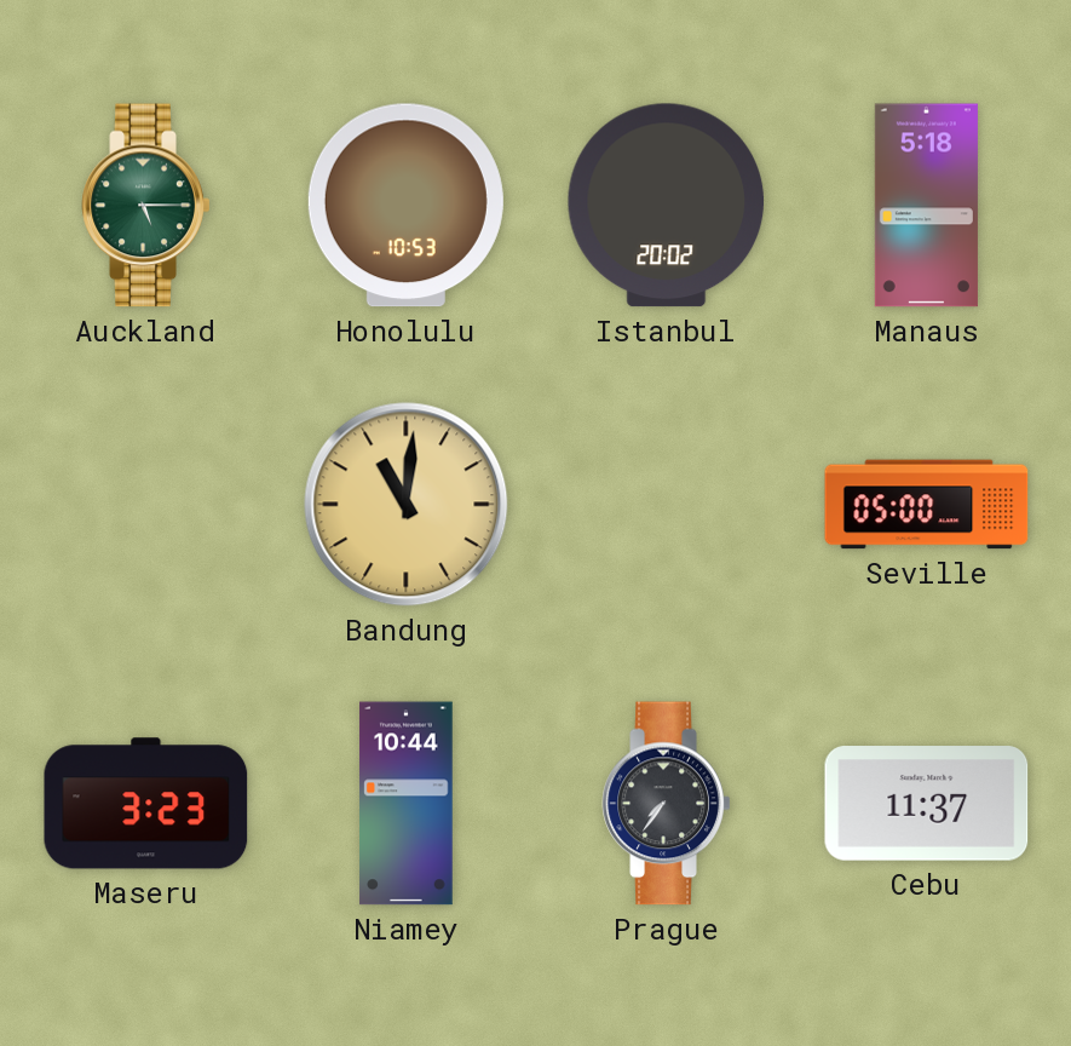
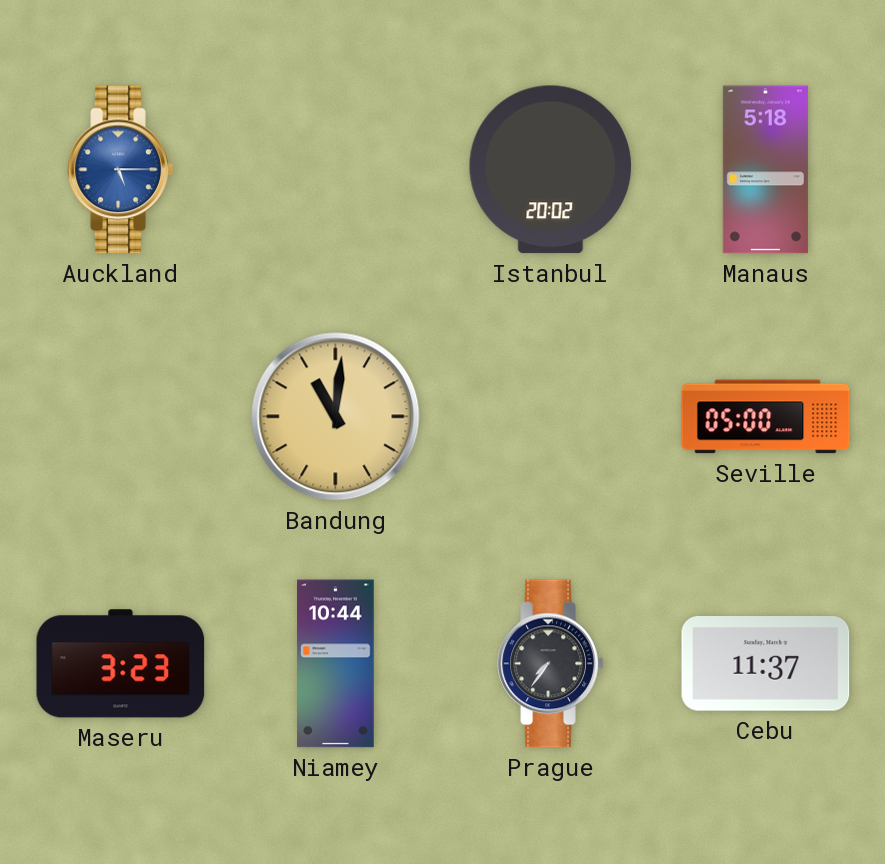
Auckland dial: green -> blue (121, 170)
Honolulu: 10:53 -> none (405, 206)
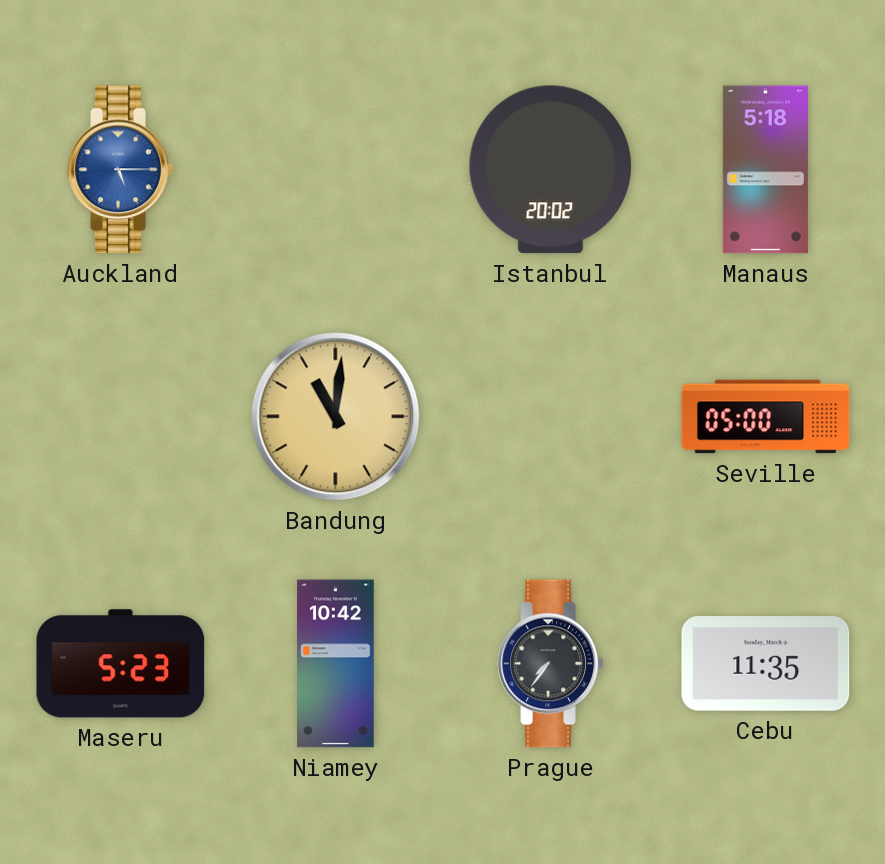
Maseru: 3:23 -> 5:23 (121, 664)
Niamey: 10:44 -> 10:42 (336, 664)
Cebu: 11:37 -> 11:35 (766, 664)
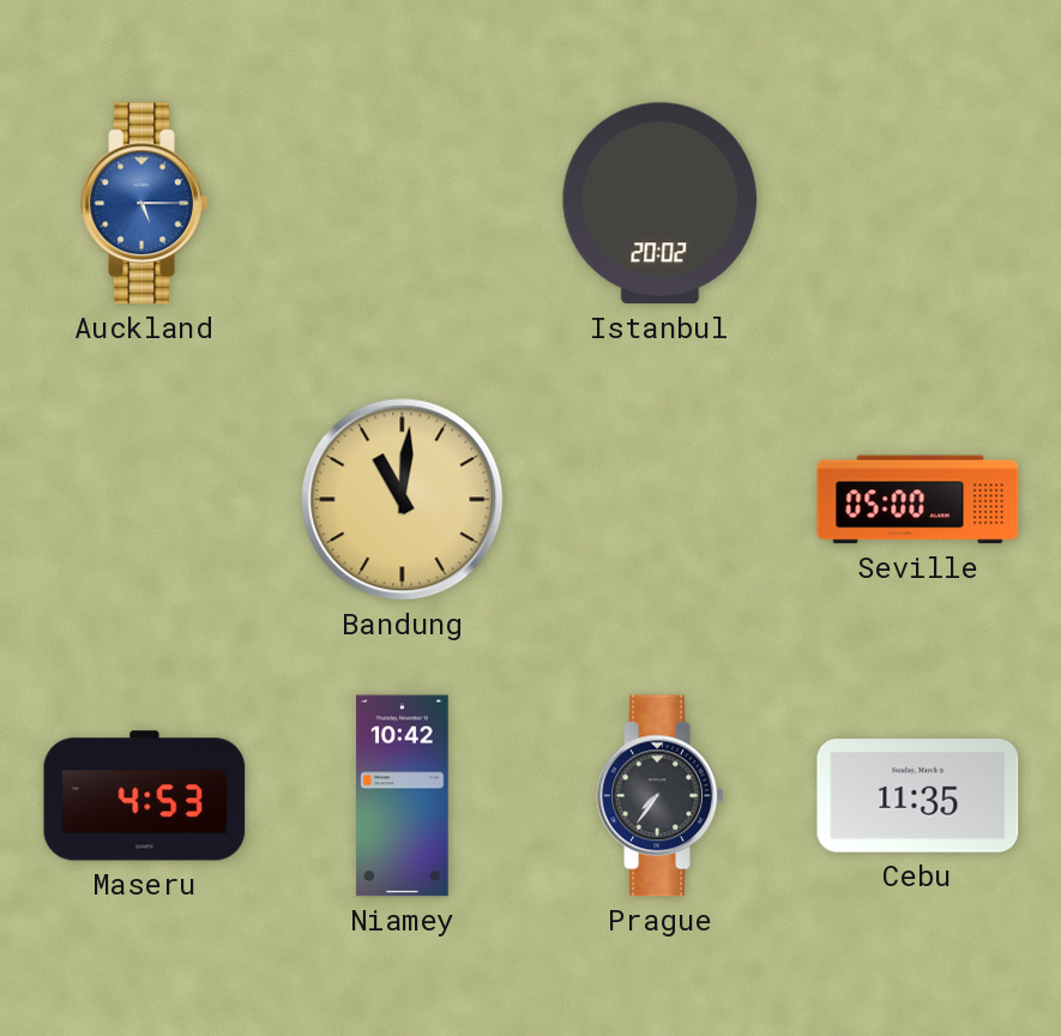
Manaus: 5:18 -> none (765, 170)
Maseru: 5:23 -> 4:53 (145, 796)
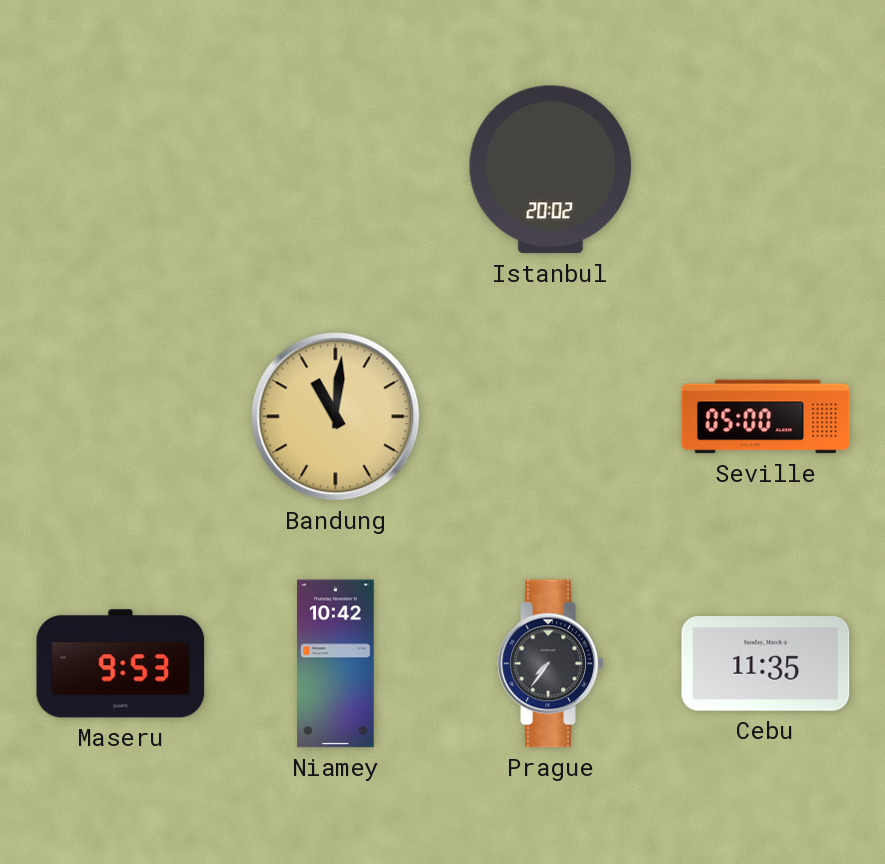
Auckland: 5:15 -> none (145, 204)
Maseru: 4:53 -> 9:53 (121, 664)
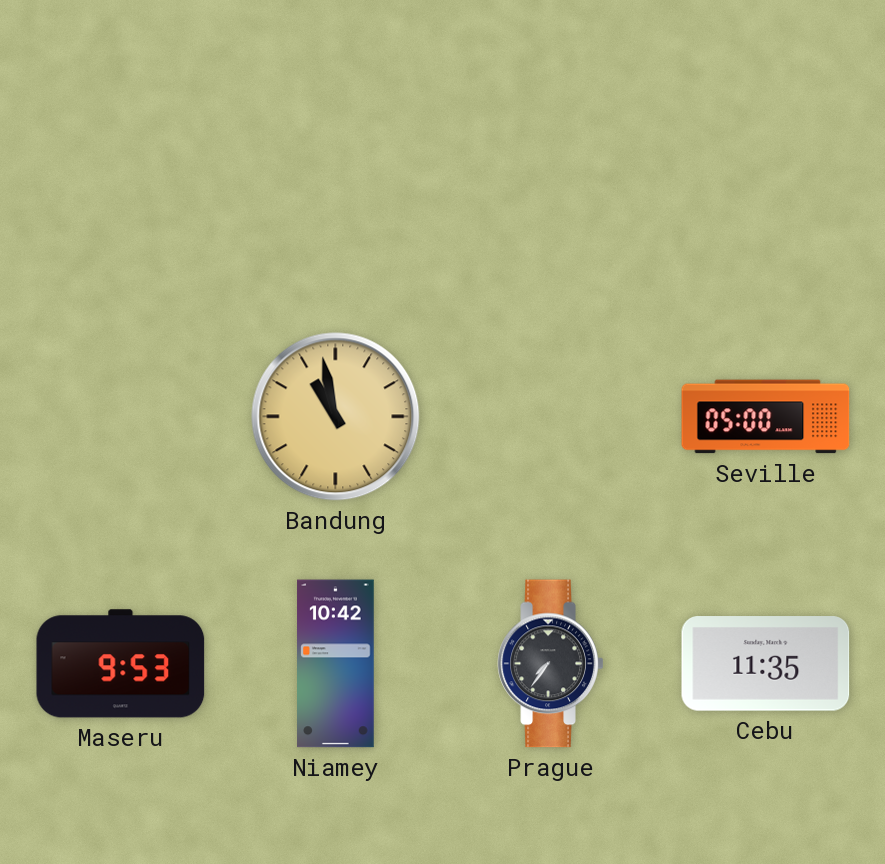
Istanbul: 20:02 -> none (551, 170)
Bandung: 11:01 -> 10:58 (336, 417)
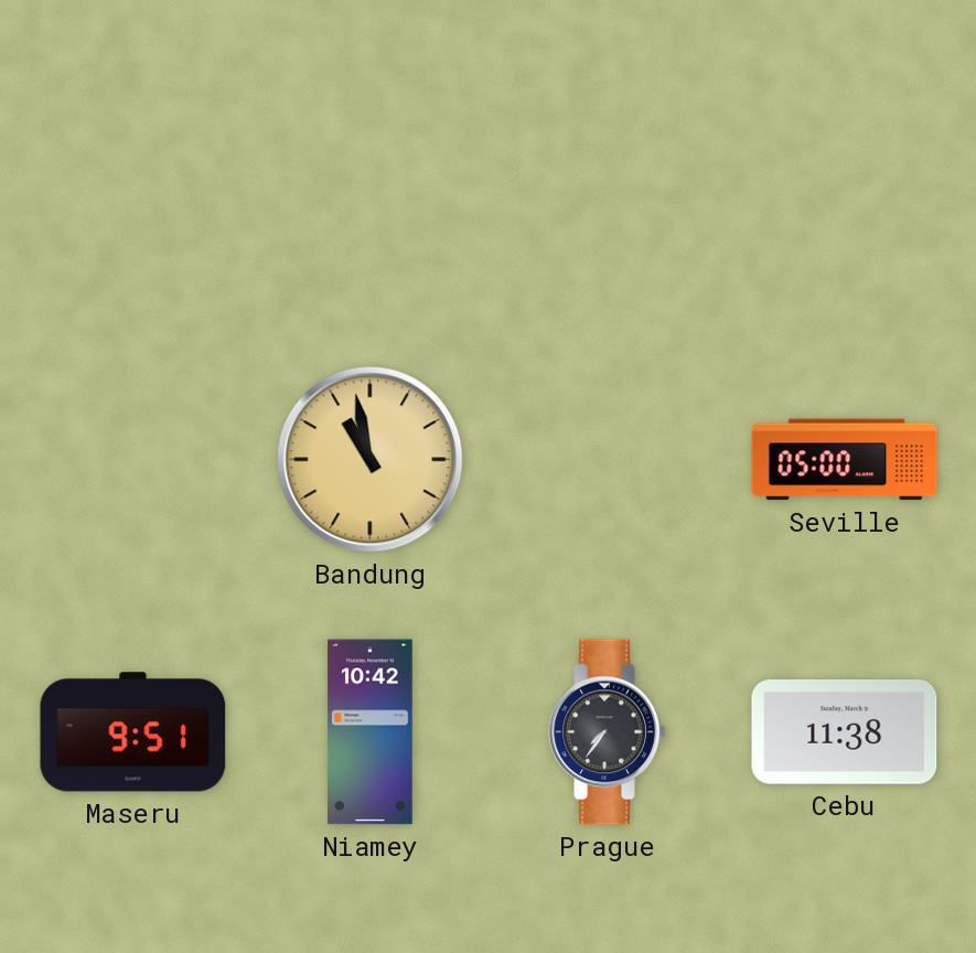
Maseru: 9:53 -> 9:51 (133, 732)
Cebu: 11:35 -> 11:38 (845, 732)
